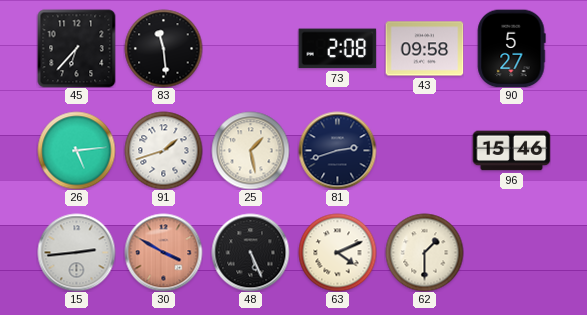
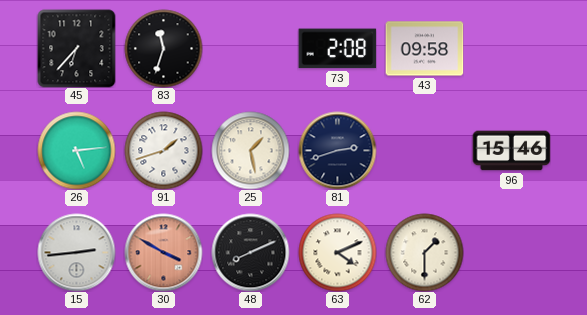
83: 11:29 -> 11:33 (163, 48)
90: 5:27 -> none (511, 48)
48: 5:26 -> 8:11 (250, 252)
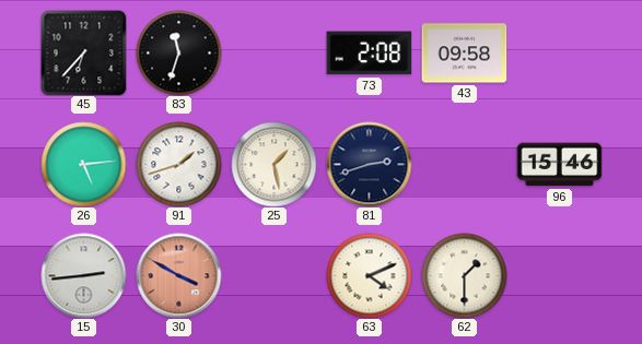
48: 8:11 -> none (250, 252)
